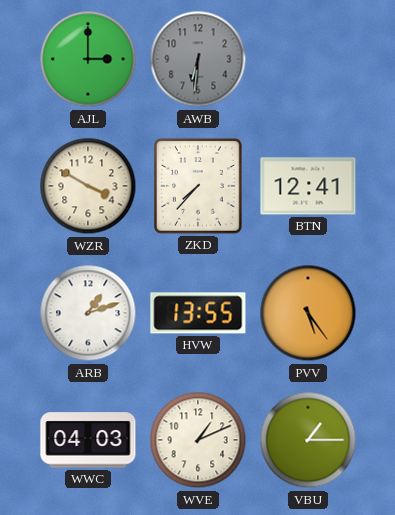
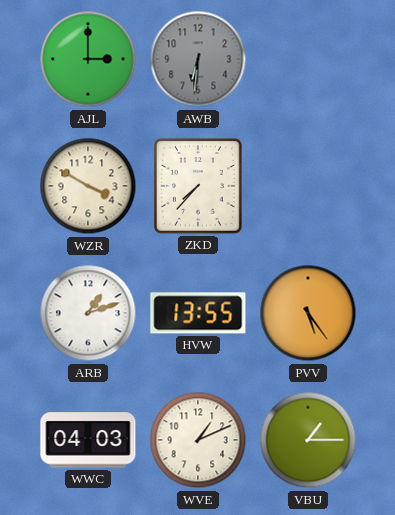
BTN: 12:41 -> none (308, 186)
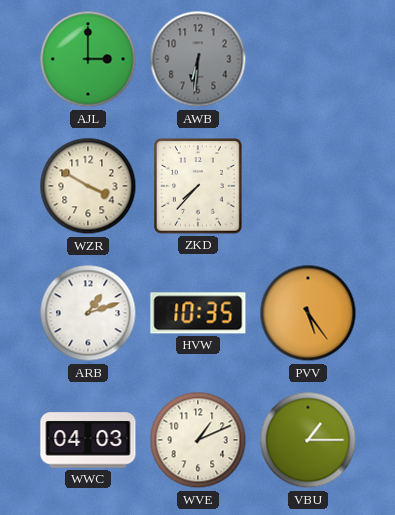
HVW: 13:55 -> 10:35 (198, 313)
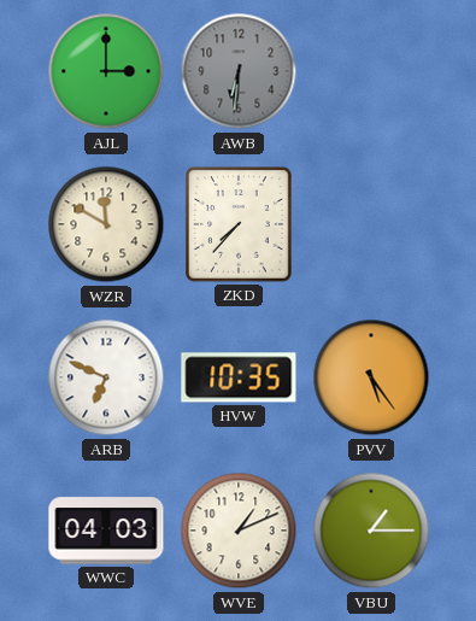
WZR: 3:50 -> 11:50 (106, 224)
ARB: 1:12 -> 6:49 (106, 377)
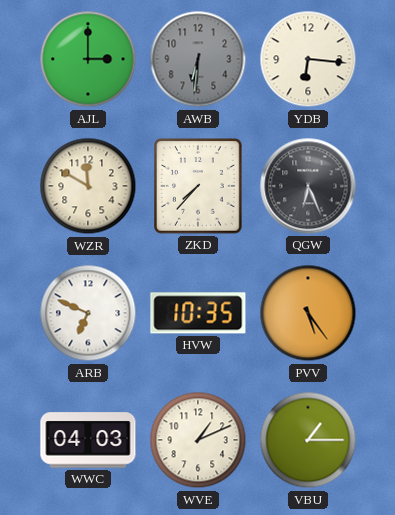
YDB: none -> 6:16 (308, 59)
QGW: none -> 6:26 (308, 186)
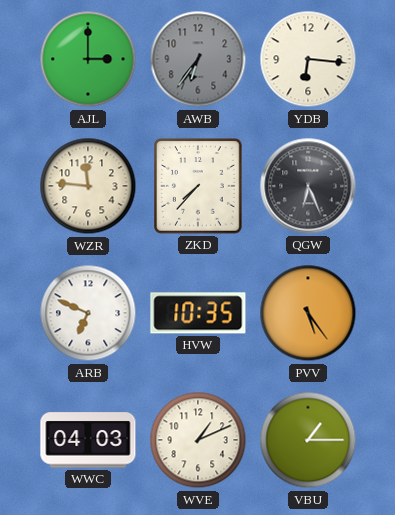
AWB: 6:31 -> 6:36 (198, 59)
WZR: 11:50 -> 11:46 (88, 186)
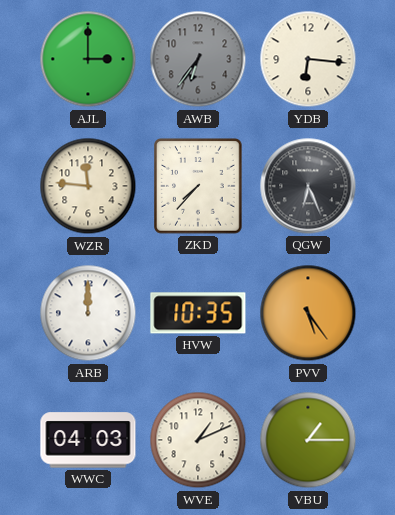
ARB: 6:49 -> 12:00 (88, 313)
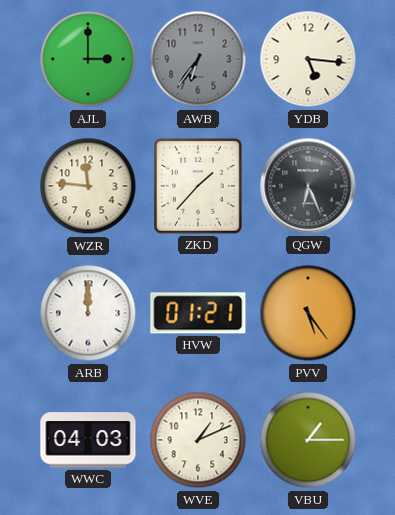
YDB: 6:16 -> 5:16 (308, 59)
ZKD: 7:37 -> 1:37 (198, 186)
HVW: 10:35 -> 01:21 (198, 313)
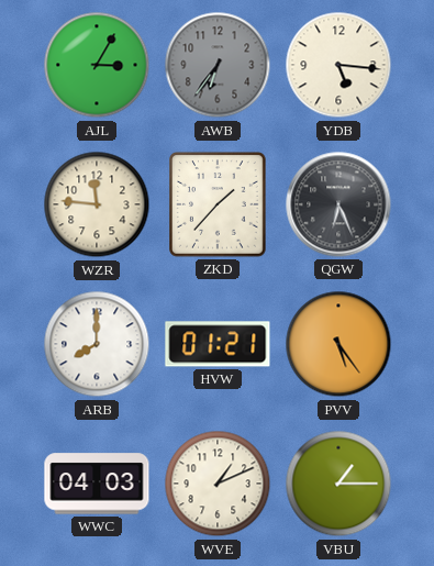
AJL: 3:00 -> 3:05 (97, 65)
ARB: 12:00 -> 8:00 (97, 344)
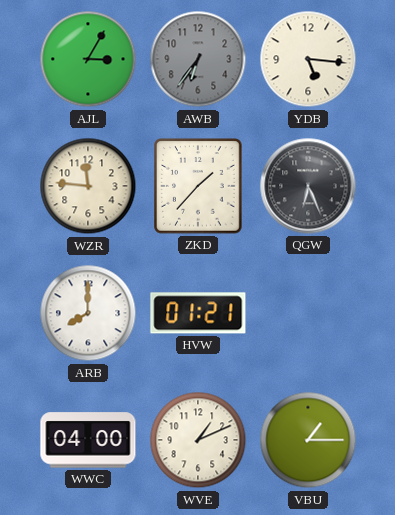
PVV: 5:24 -> none (338, 344)
WWC: 04:03 -> 04:00 (88, 440)
